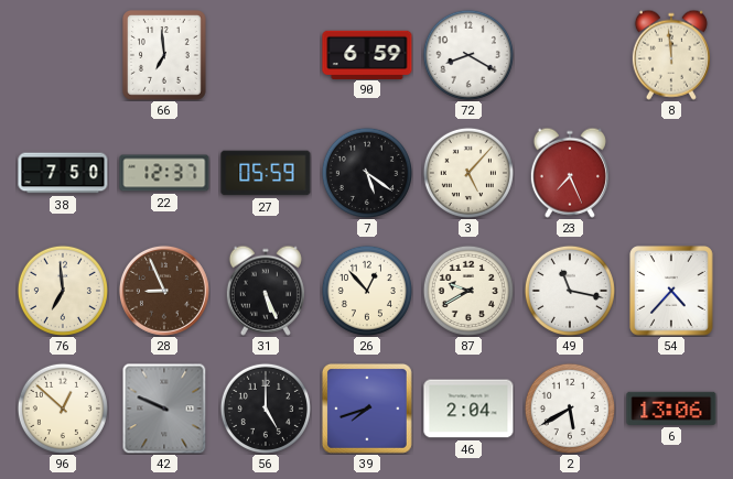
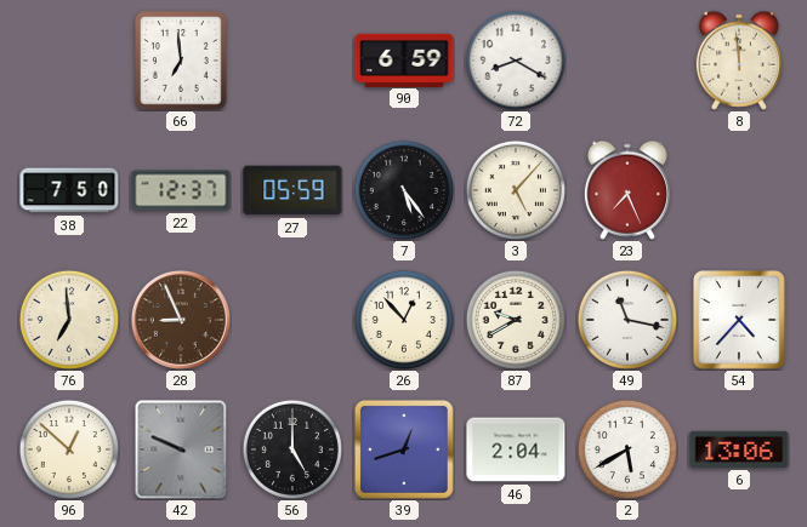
7: 5:21 -> 5:24 (404, 190)
31: 5:26 -> none (266, 291)
39: 7:42 -> 12:42 (404, 449)
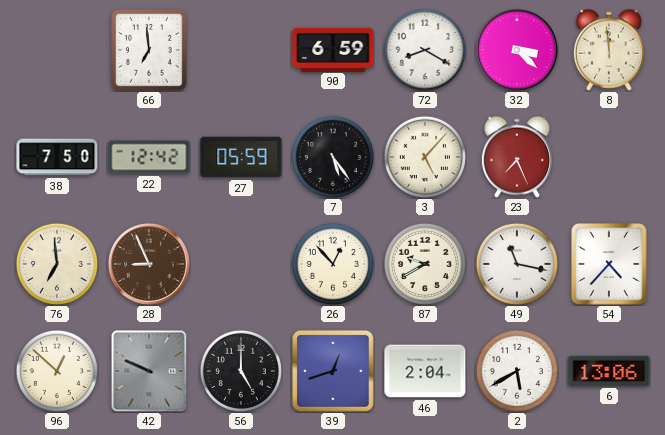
32: none -> 3:22 (517, 50)
22: 12:37 -> 12:42 (149, 157)
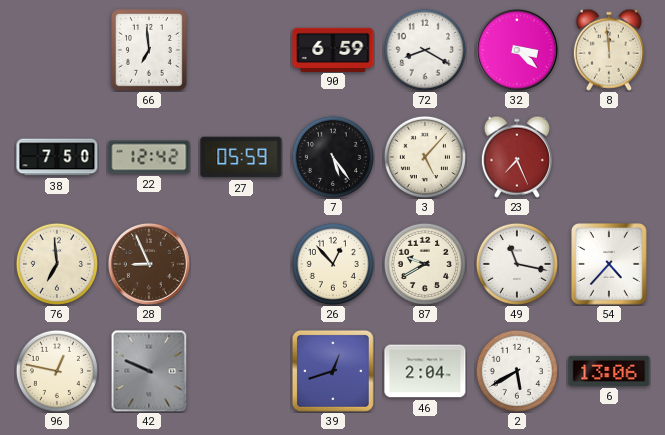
96: 12:52 -> 12:47 (57, 371)
56: 5:00 -> none (241, 371)
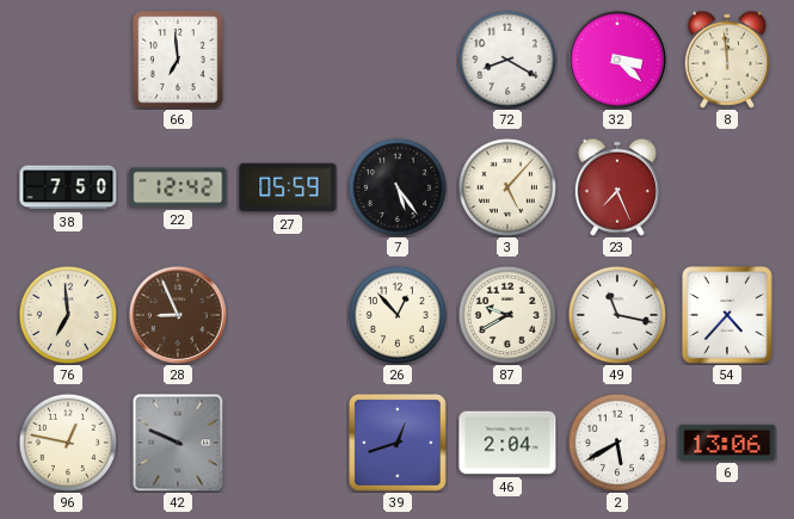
90: 6:59 -> none (333, 49)
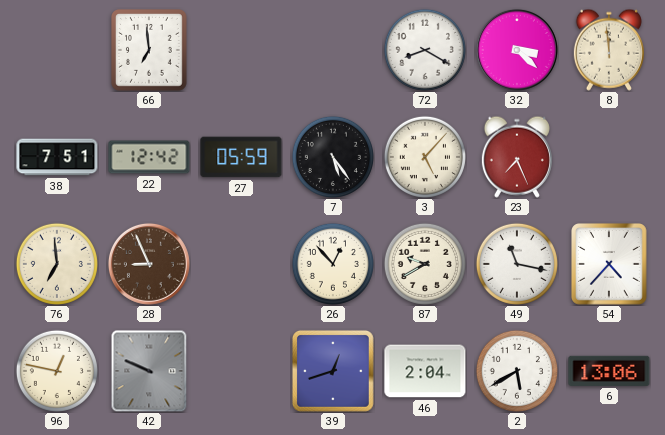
38: 7:50 -> 7:51 (57, 157)
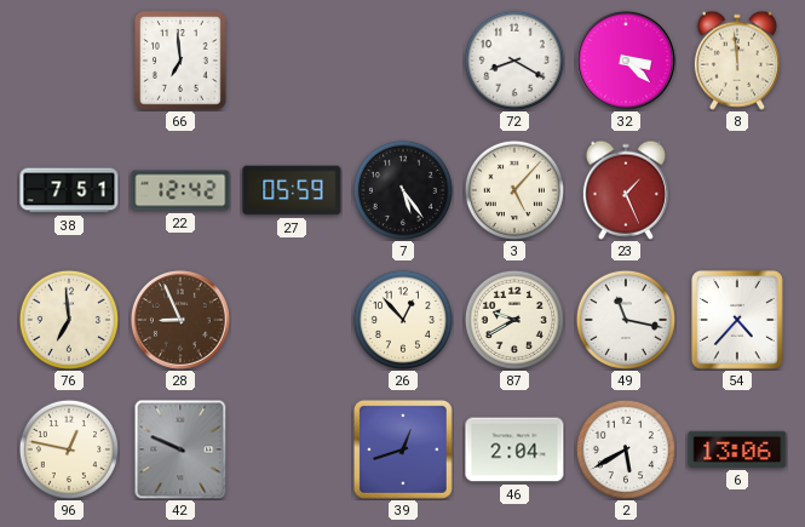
23: 7:26 -> 1:26 (626, 190)
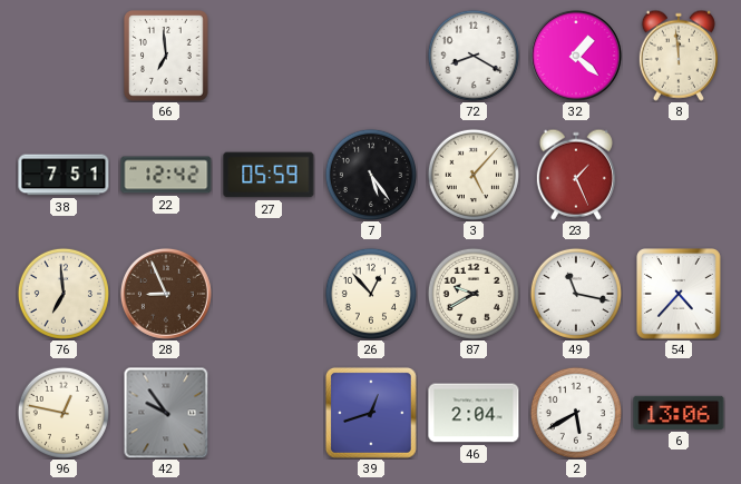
32: 3:22 -> 1:22 (576, 56)
42: 9:49 -> 9:54 (166, 413)
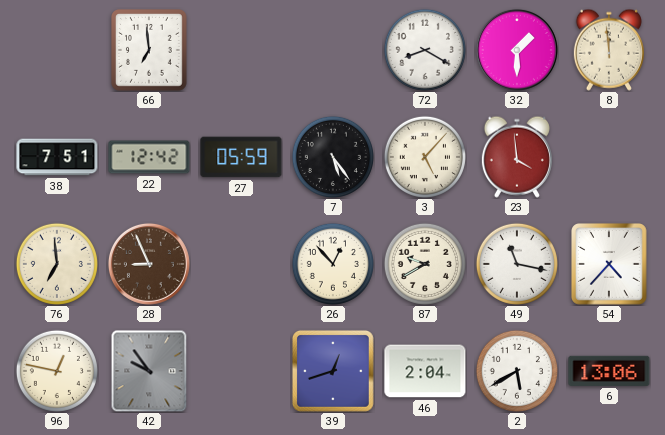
32: 1:22 -> 1:30 (517, 50)
23: 1:26 -> 3:59 (517, 157)
